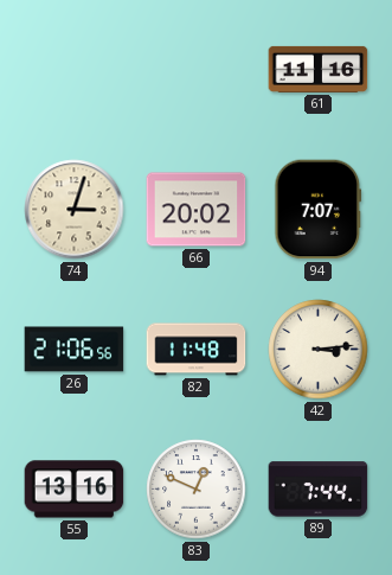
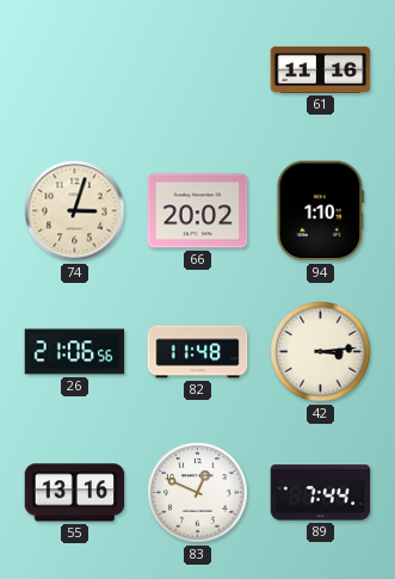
94: 7:07 -> 1:10 (321, 211)
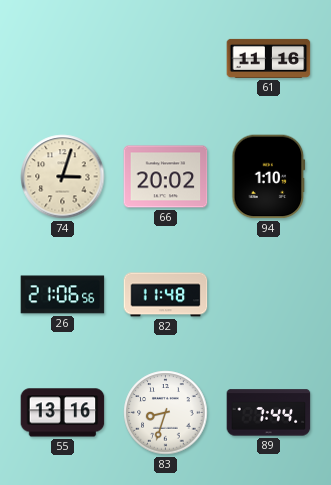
42: 3:14 -> none (321, 352)
83: 12:49 -> 8:33 (166, 413)
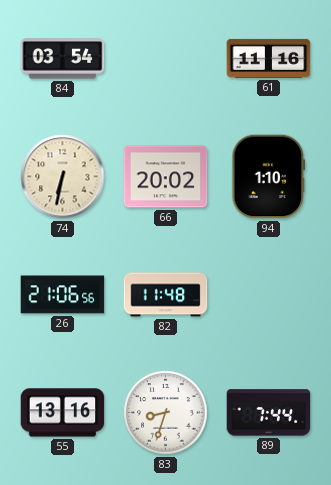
84: none -> 03:54 (63, 59)
74: 3:03 -> 6:32 (63, 177)
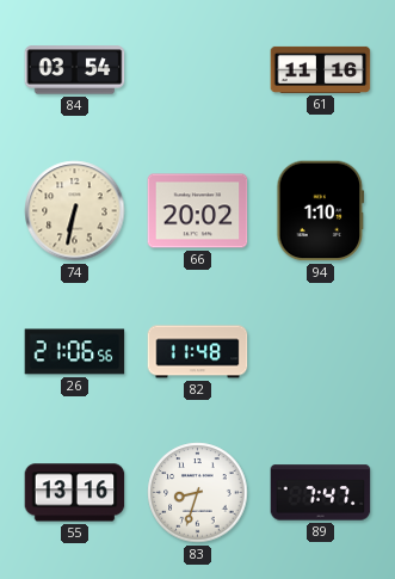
89: 7:44 -> 7:47 (321, 493)
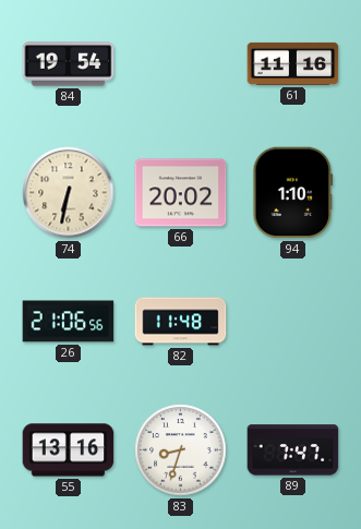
84: 03:54 -> 19:54 (69, 64)
